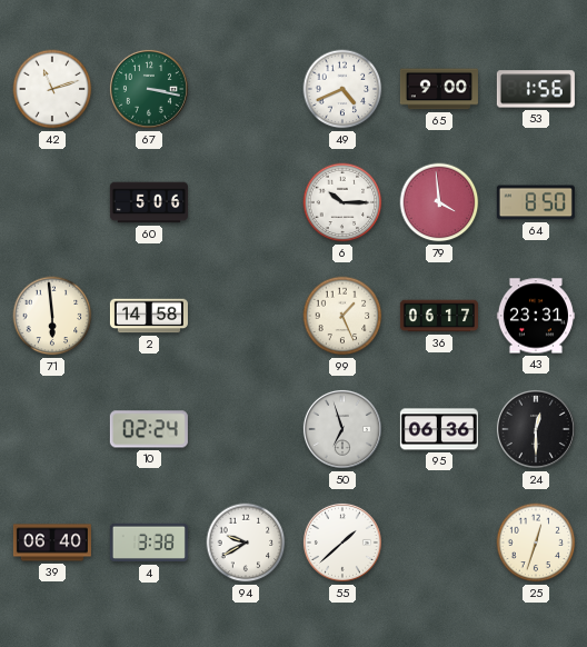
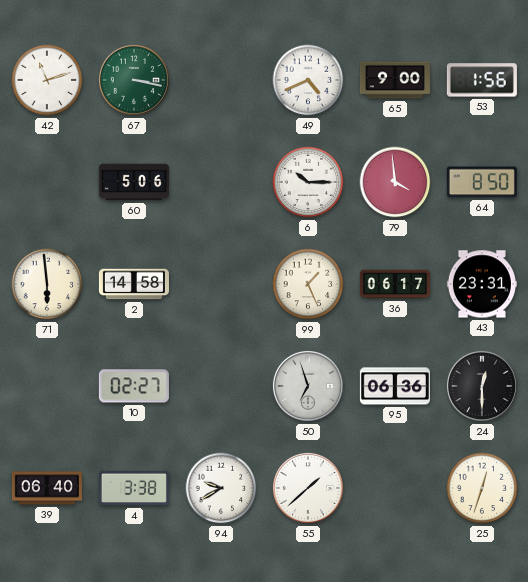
10: 02:24 -> 02:27 (134, 386)
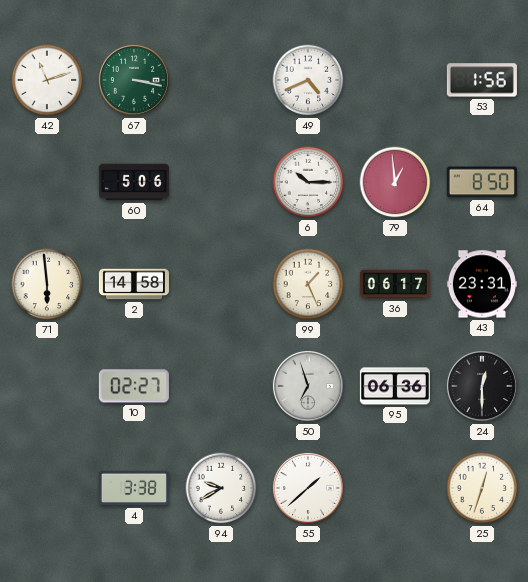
65: 9:00 -> none (395, 80)
79: 3:59 -> 12:59 (395, 182)
39: 06:40 -> none (47, 488)
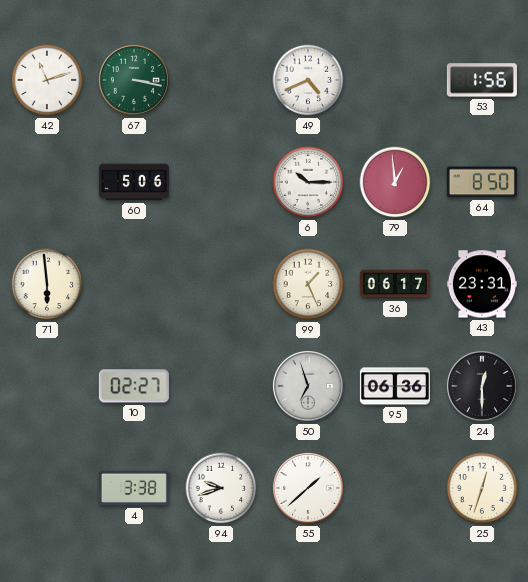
2: 14:58 -> none (134, 284)
94: 9:40 -> 9:42 (221, 488)
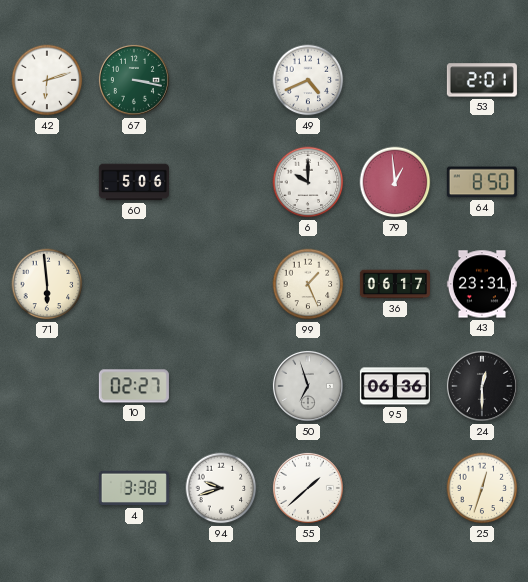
42: 11:12 -> 6:12 (47, 80)
53: 1:56 -> 2:01 (482, 80)
6: 10:15 -> 10:00 (308, 182)
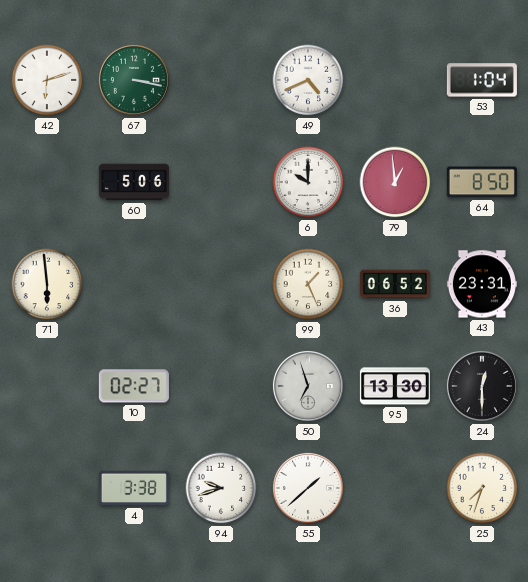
53: 2:01 -> 1:04 (482, 80)
36: 06:17 -> 06:52 (395, 284)
95: 06:36 -> 13:30 (395, 386)
25: 12:33 -> 7:33 (482, 488)
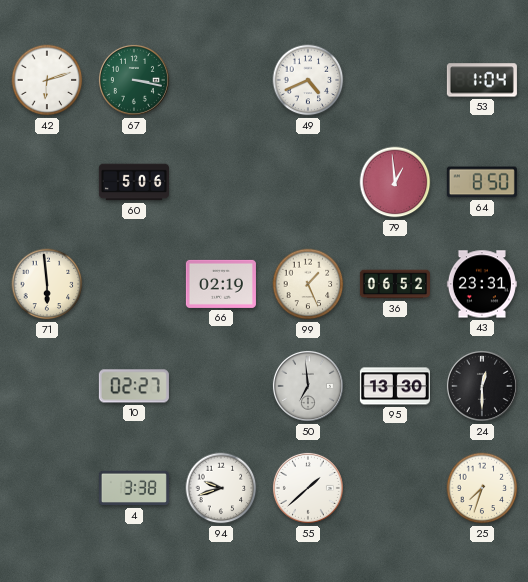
6: 10:00 -> none (308, 182)
66: none -> 02:19 (221, 284)
50: 6:57 -> 6:59 (308, 386)
